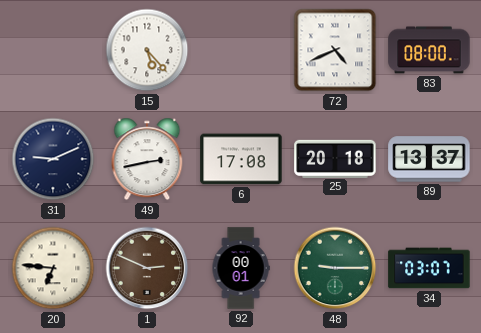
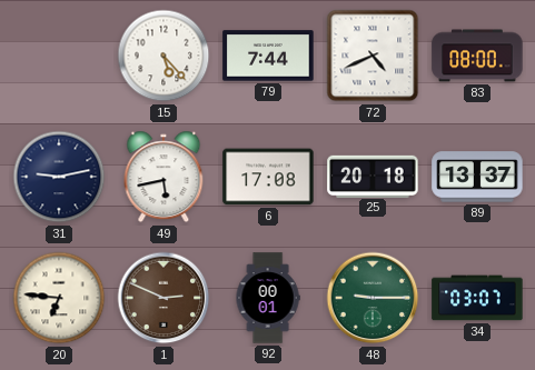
79: none -> 7:44 (268, 56)
31: 9:11 -> 9:13 (59, 177)
49: 2:43 -> 5:43 (164, 177)
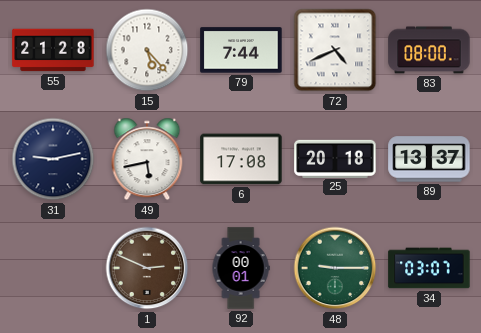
55: none -> 21:28 (53, 50)
20: 6:46 -> none (59, 298)
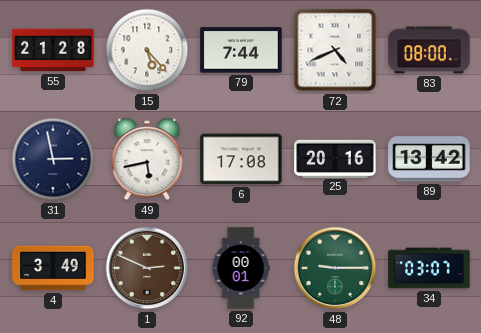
31: 9:13 -> 2:58 (53, 159)
25: 20:18 -> 20:16 (335, 158)
89: 13:37 -> 13:42 (429, 159)
4: none -> 3:49 (53, 268)
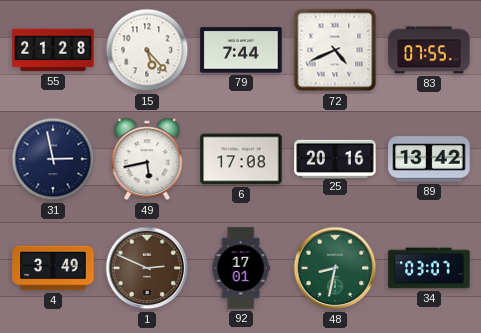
83: 08:00 -> 07:55 (429, 50)
92: 00:01 -> 17:01 (241, 268)
48: 9:15 -> 8:32 (335, 268)
